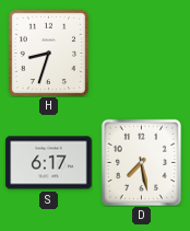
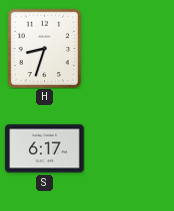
D: 7:28 -> none (142, 162)
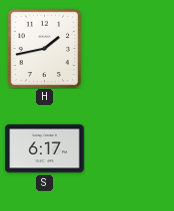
H: 8:33 -> 1:43 (45, 48)
